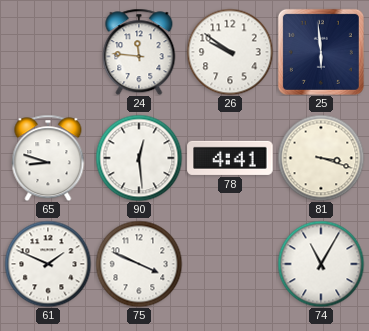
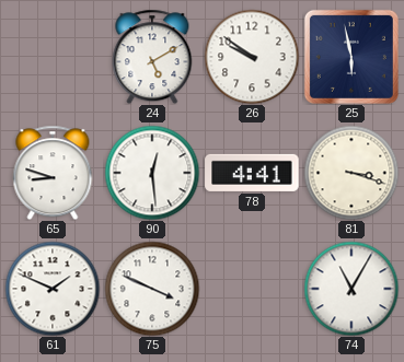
24: 11:46 -> 5:10 (152, 57)
25: 5:59 -> 5:58 (351, 57)
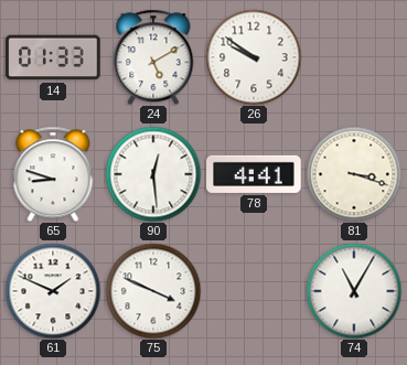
14: none -> 01:33 (53, 57)
25: 5:58 -> none (351, 57)
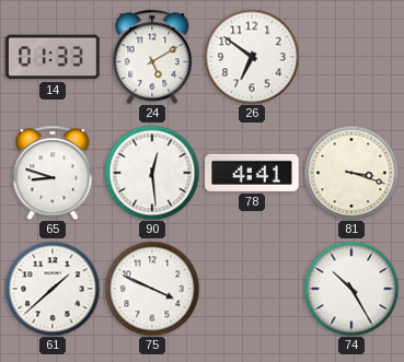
26: 9:51 -> 6:51 (252, 57)
61: 1:49 -> 1:38 (53, 289)
74: 11:05 -> 10:25 (351, 289)
